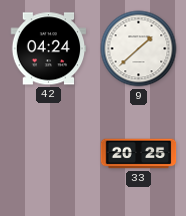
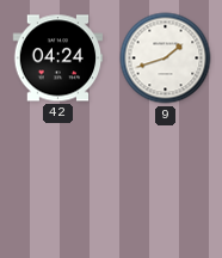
9: 1:38 -> 1:42 (166, 59)
33: 20:25 -> none (139, 154)
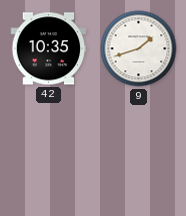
42: 04:24 -> 10:35 (49, 49)
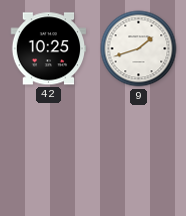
42: 10:35 -> 10:25 (49, 49)
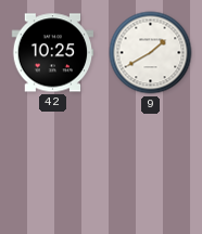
9: 1:42 -> 1:40 (151, 53)
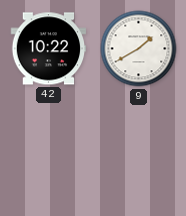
42: 10:25 -> 10:22 (49, 49)
